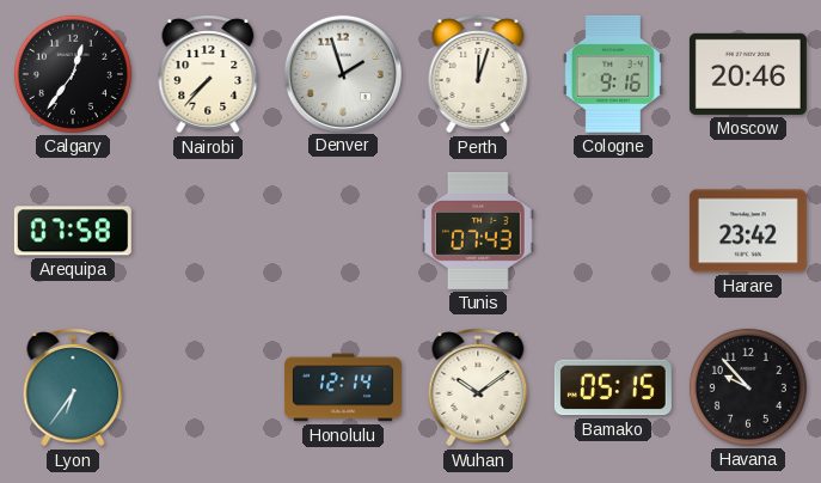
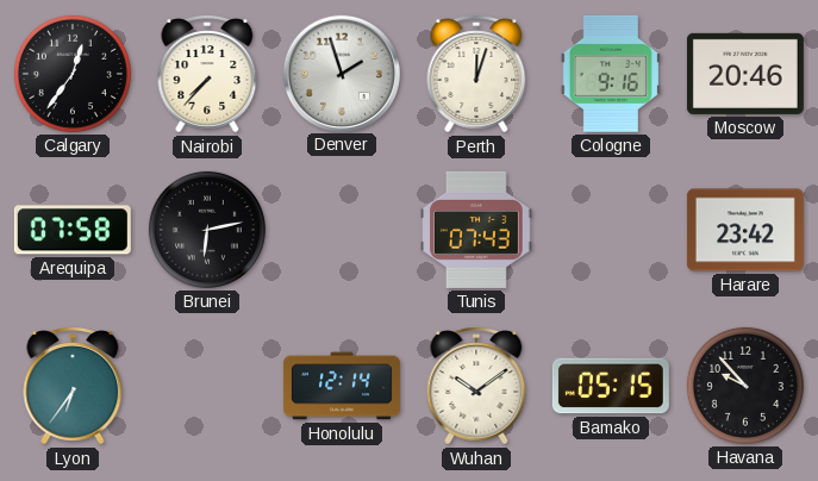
Brunei: none -> 6:13 (207, 230)
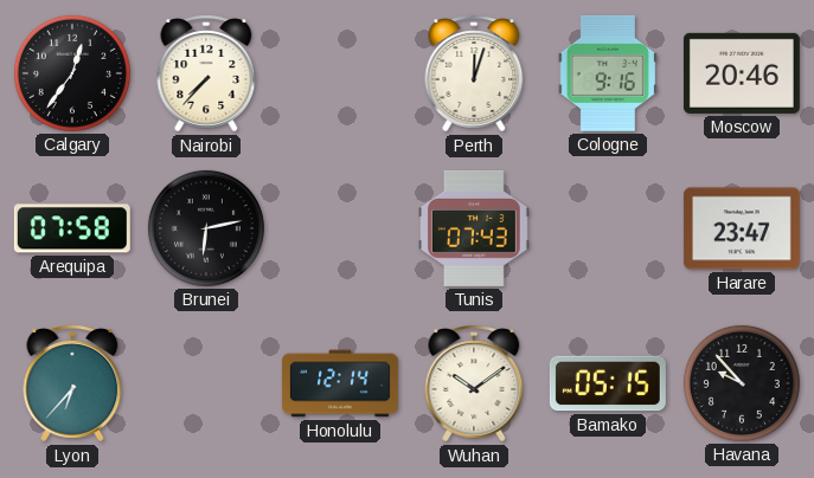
Denver: 1:57 -> none (341, 73)
Harare: 23:42 -> 23:47 (742, 228)
Lyon: 6:36 -> 6:37 (72, 383)
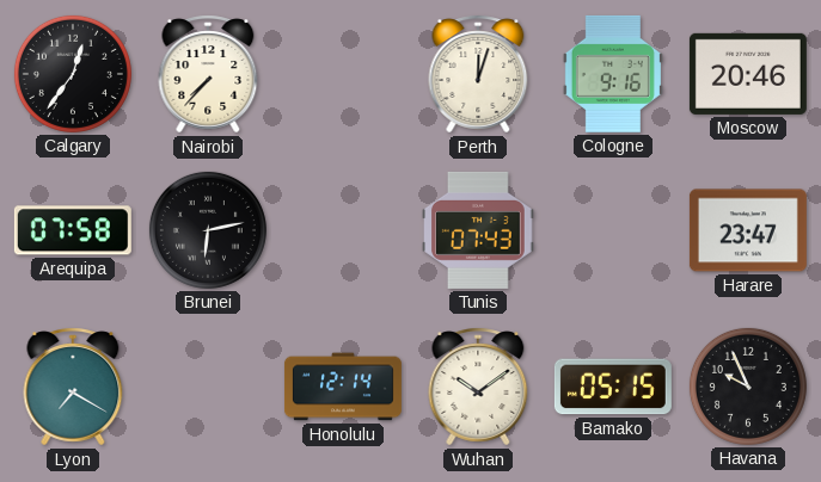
Lyon: 6:37 -> 7:20 (73, 387)
Havana: 9:53 -> 9:56 (748, 387)
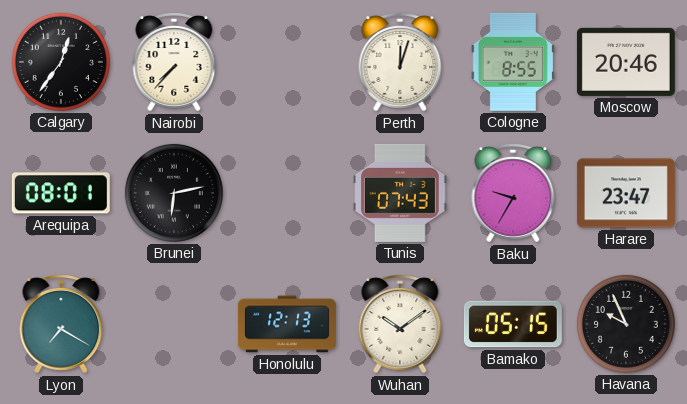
Cologne: 9:16 -> 8:55 (513, 62)
Arequipa: 07:58 -> 08:01 (61, 193)
Baku: none -> 9:35 (513, 193)
Honolulu: 12:14 -> 12:13 (287, 324)
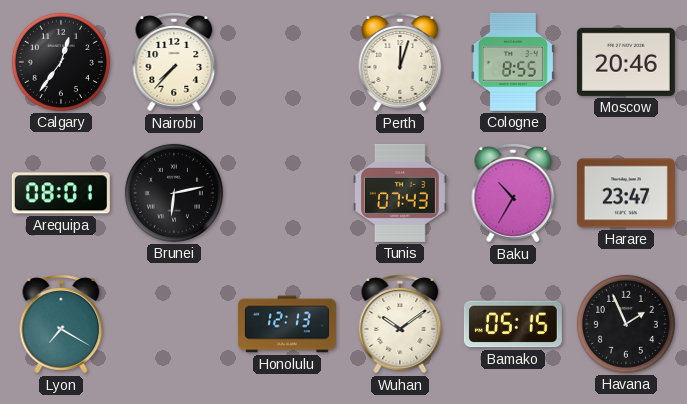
Baku: 9:35 -> 10:35 (513, 193)
Havana: 9:56 -> 1:56 (626, 324)
